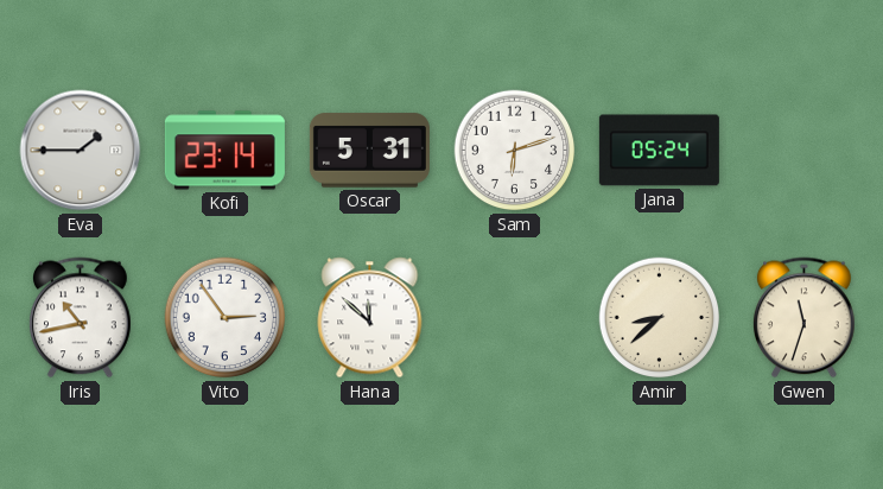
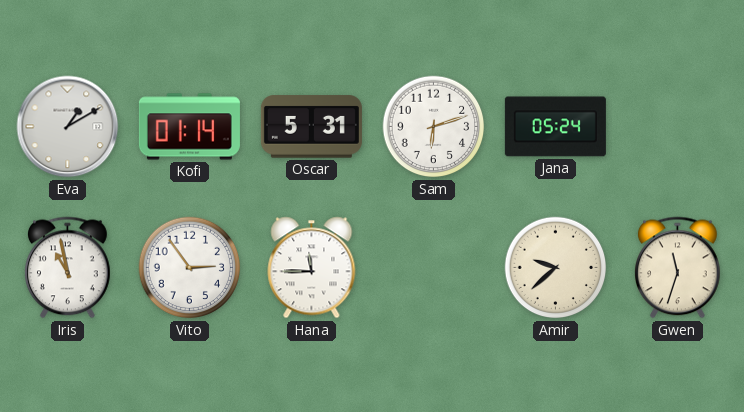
Eva: 1:45 -> 1:10 (68, 127)
Kofi: 23:14 -> 01:14 (189, 127)
Iris: 10:43 -> 10:58 (68, 268)
Hana: 11:52 -> 11:45 (312, 268)
Amir: 8:38 -> 9:38 (556, 268)
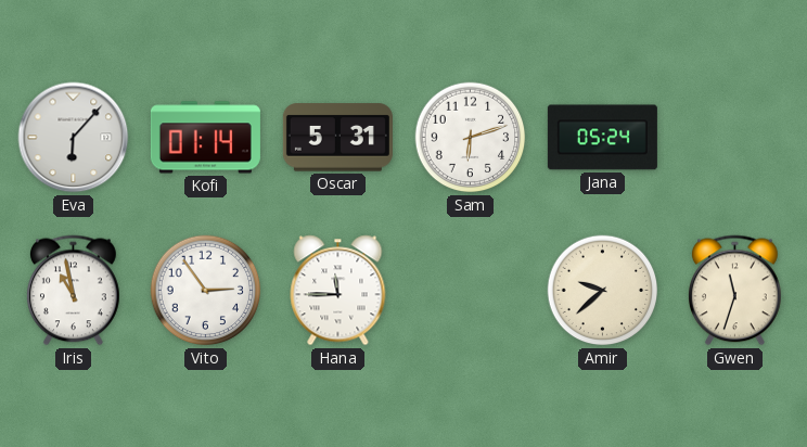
Eva: 1:10 -> 6:07 (74, 138)
